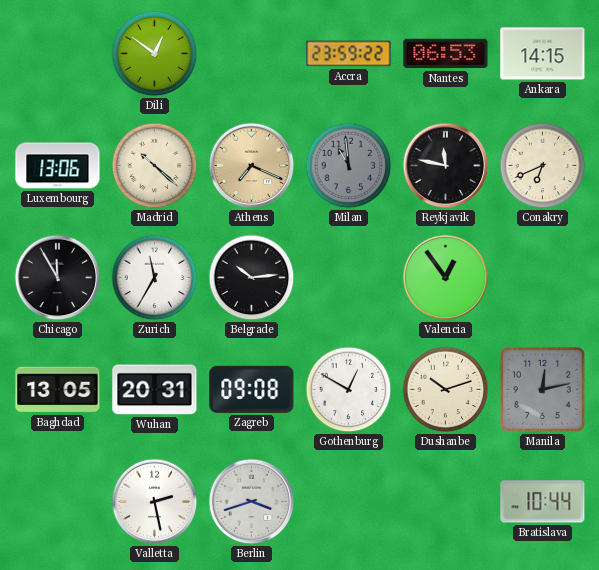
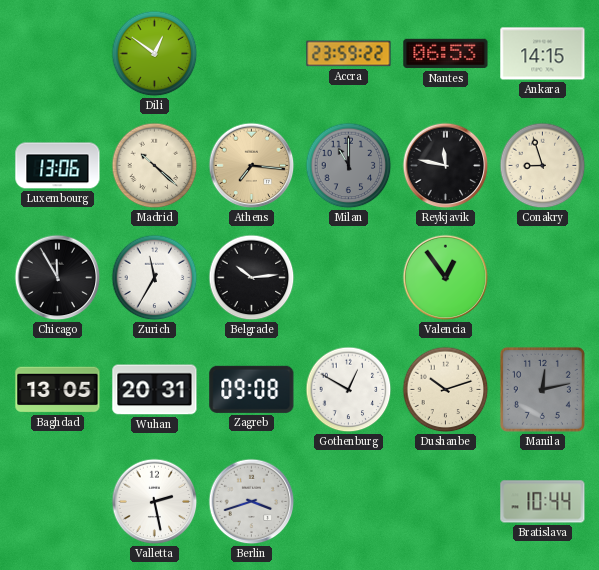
Athens: 7:19 -> 7:16 (252, 166)
Milan: 10:59 -> 11:00 (349, 166)
Conakry: 6:41 -> 8:57 (543, 166)
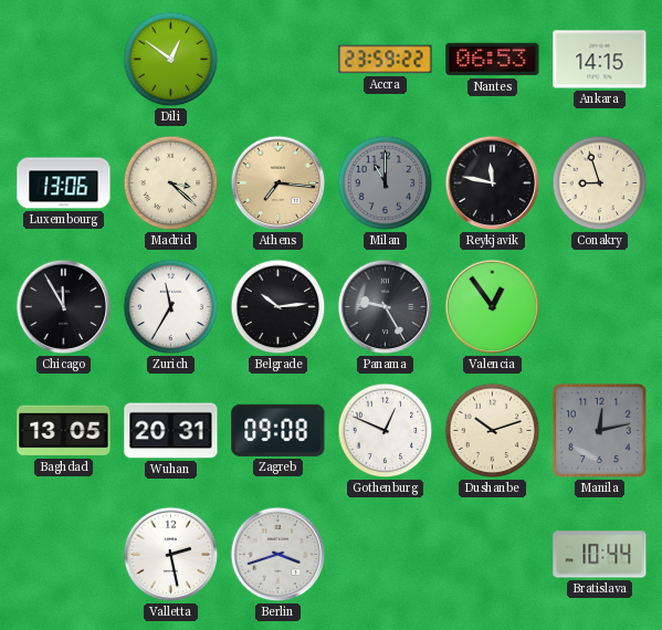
Madrid: 10:22 -> 3:22 (171, 183)
Panama: none -> 9:25 (386, 307)
Gothenburg: 12:50 -> 12:49 (386, 431)
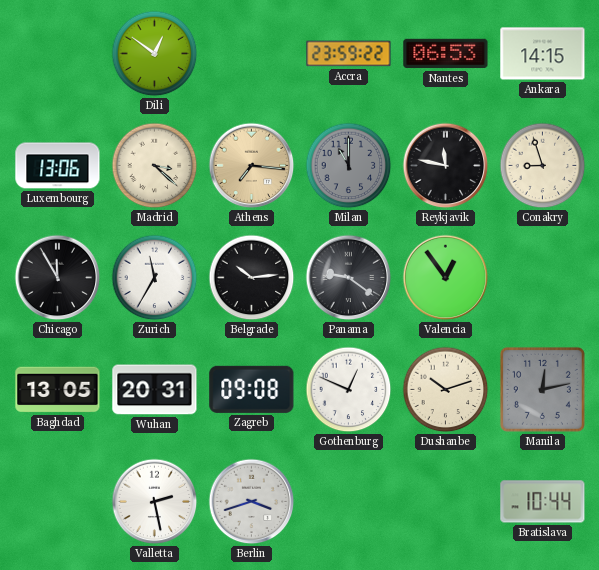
Panama: 9:25 -> 9:21 (349, 278)
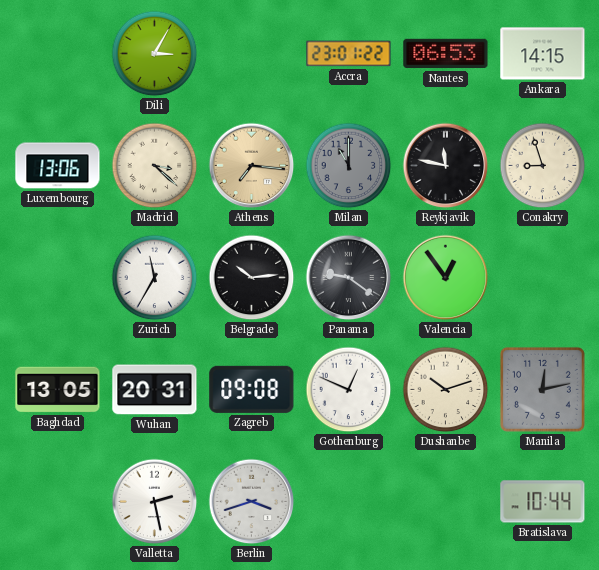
Dili: 12:51 -> 3:05 (155, 54)
Accra: 23:59 -> 23:01 (349, 54)
Chicago: 11:55 -> none (58, 278)
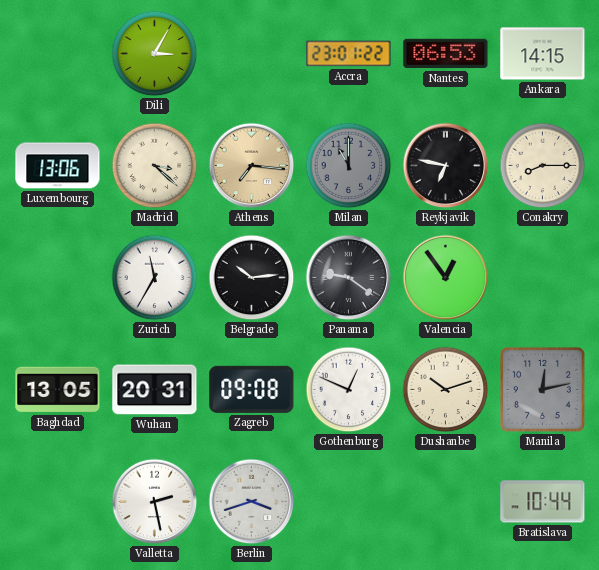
Reykjavik: 11:47 -> 6:47 (446, 166)
Conakry: 8:57 -> 8:15 (543, 166)
